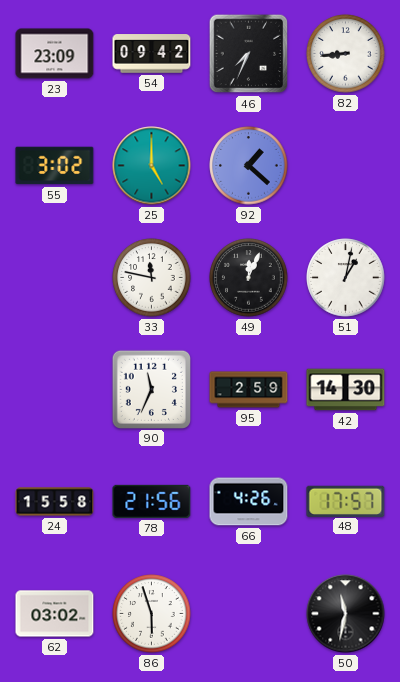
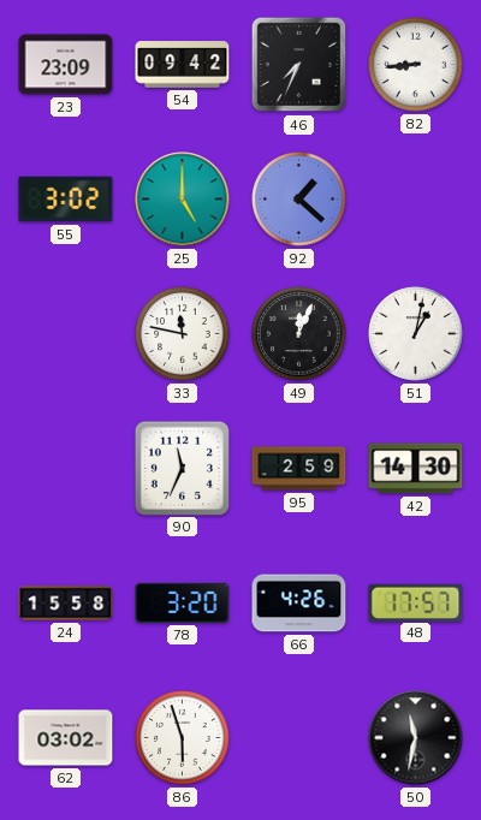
78: 21:56 -> 3:20 (183, 602)
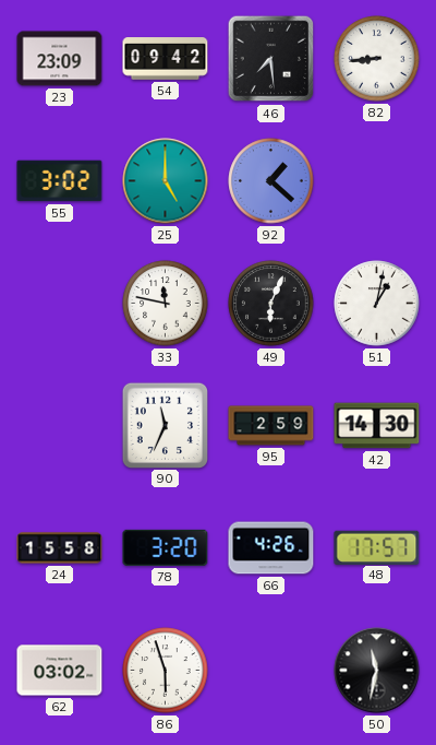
46: 7:34 -> 7:29 (271, 59)
49: 12:04 -> 6:04 (271, 304)
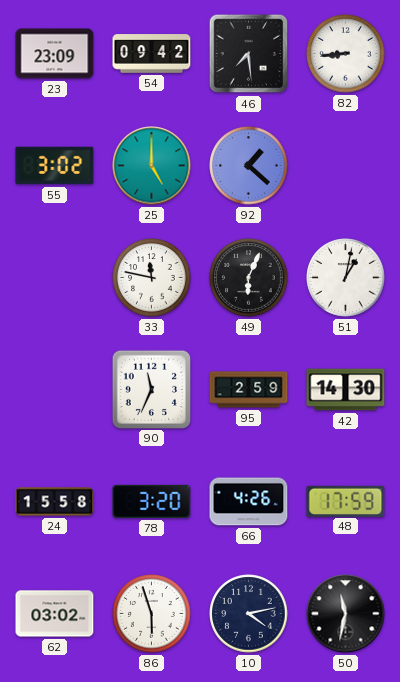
48: 17:57 -> 17:59 (346, 501)
10: none -> 4:13 (249, 614)
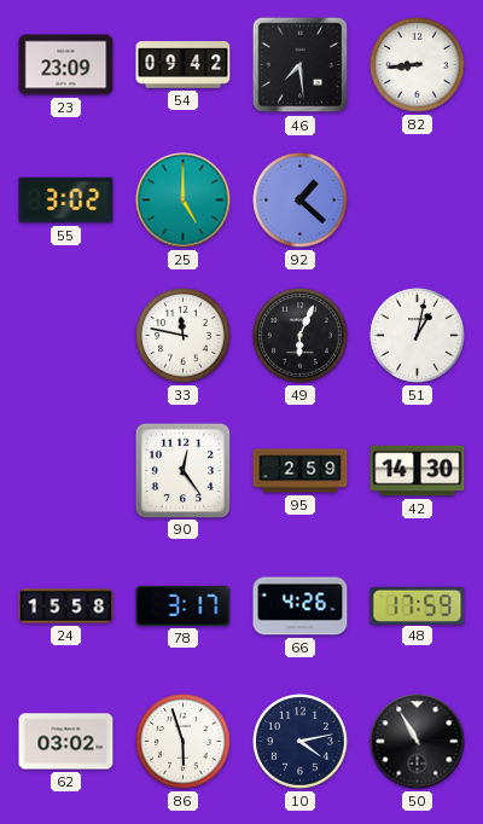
90: 11:34 -> 12:24 (182, 470)
78: 3:20 -> 3:17 (184, 605)
50: 11:32 -> 10:55 (418, 742)
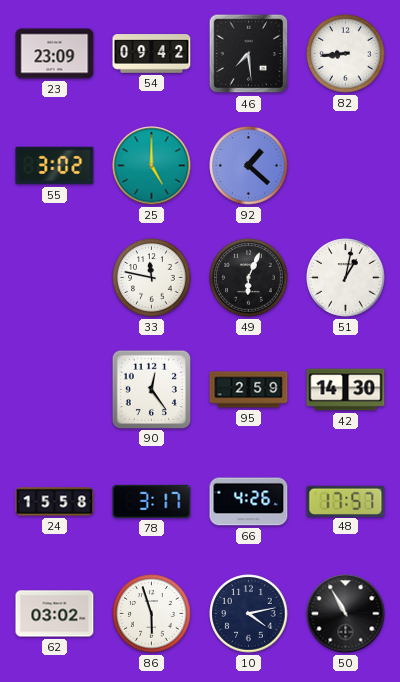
48: 17:59 -> 17:57 (346, 501)
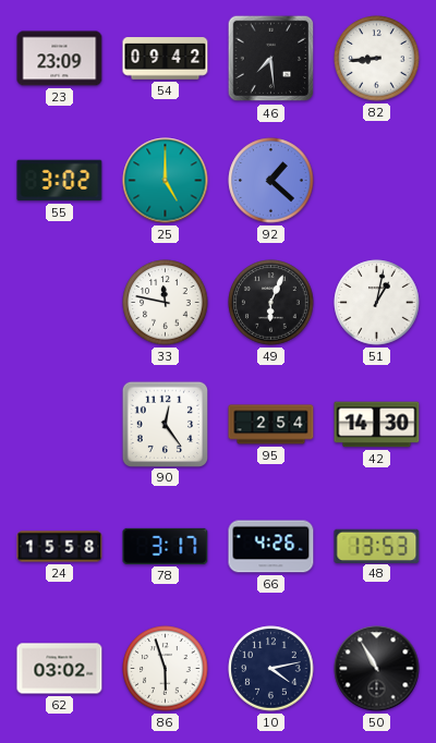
95: 2:59 -> 2:54 (271, 425)
48: 17:57 -> 13:53 (377, 546)
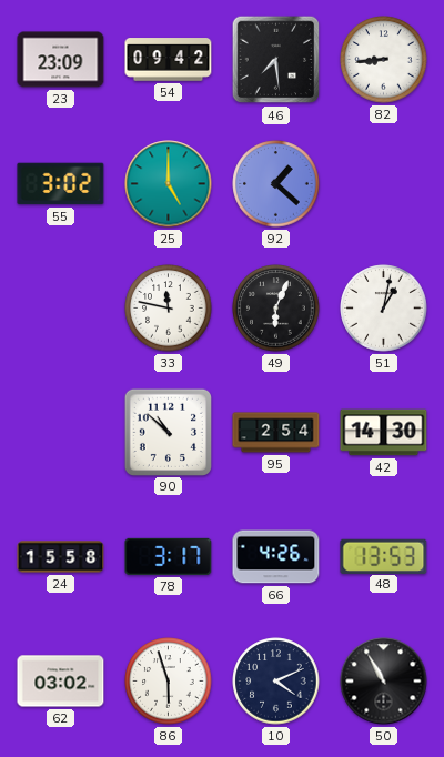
90: 12:24 -> 10:52 (168, 432)
10: 4:13 -> 4:11 (276, 682)
